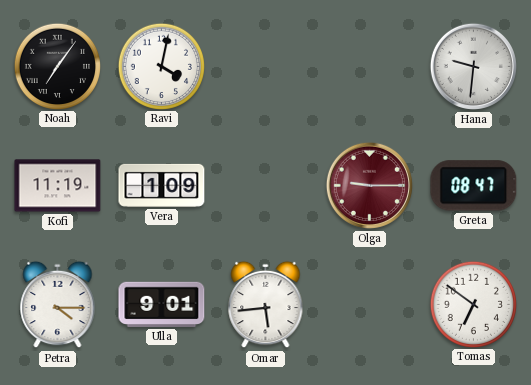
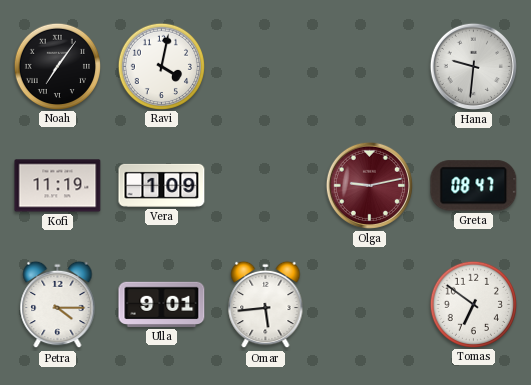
Olga: 9:15 -> 9:13 (369, 185)
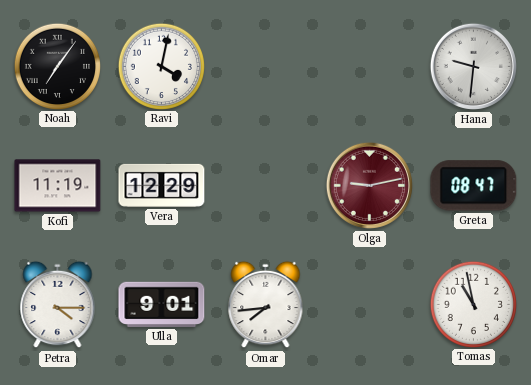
Vera: 1:09 -> 12:29 (162, 185)
Omar: 5:44 -> 7:44 (266, 305)
Tomas: 6:51 -> 10:58 (473, 304)
